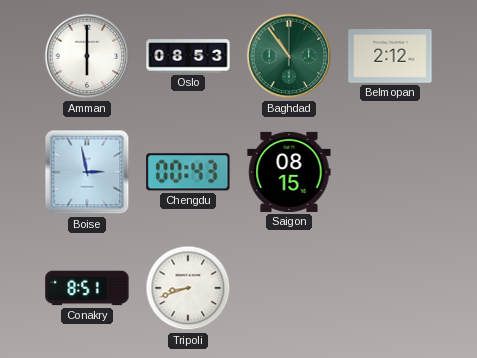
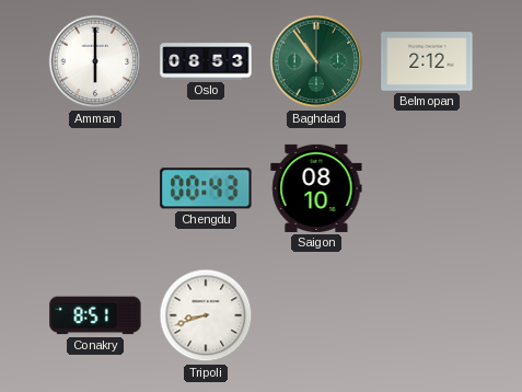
Boise: 2:58 -> none (87, 172)
Saigon: 08:15 -> 08:10 (316, 188)
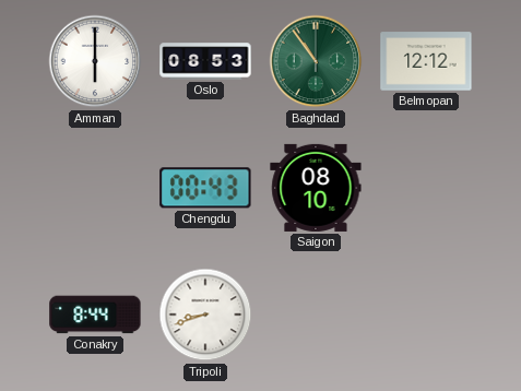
Belmopan: 2:12 -> 12:12 (426, 61)
Conakry: 8:51 -> 8:44 (95, 315)
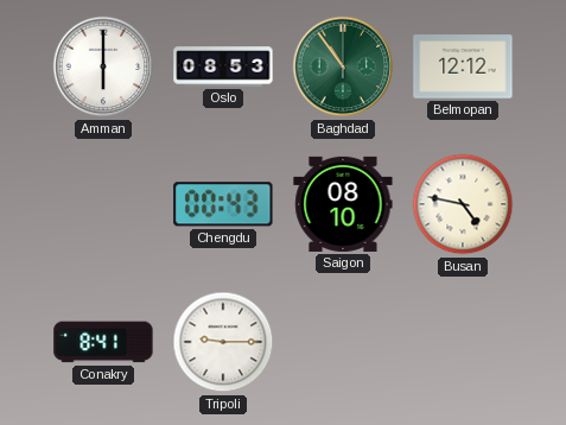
Busan: none -> 4:47 (463, 204)
Conakry: 8:44 -> 8:41 (103, 342)
Tripoli: 8:42 -> 9:15 (223, 342)
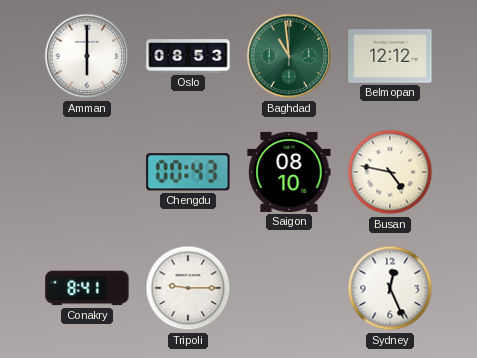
Baghdad: 10:54 -> 10:59 (289, 56)
Sydney: none -> 12:26 (390, 288)
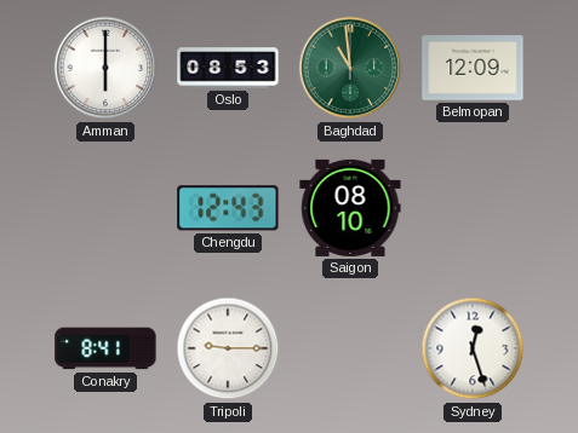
Belmopan: 12:12 -> 12:09 (473, 68)
Chengdu: 00:43 -> 12:43 (228, 208)
Busan: 4:47 -> none (390, 172)
Sydney: 12:26 -> 12:27 (473, 348)
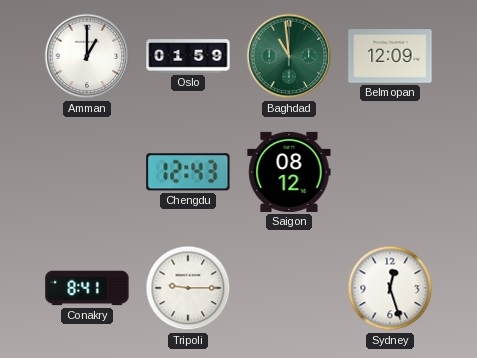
Amman: 6:00 -> 1:00 (87, 56)
Oslo: 08:53 -> 01:59 (188, 56)
Saigon: 08:10 -> 08:12 (289, 172)
